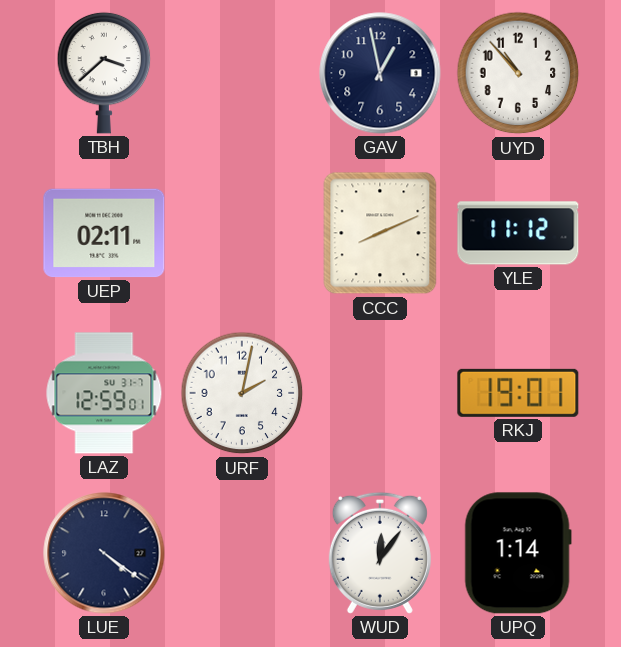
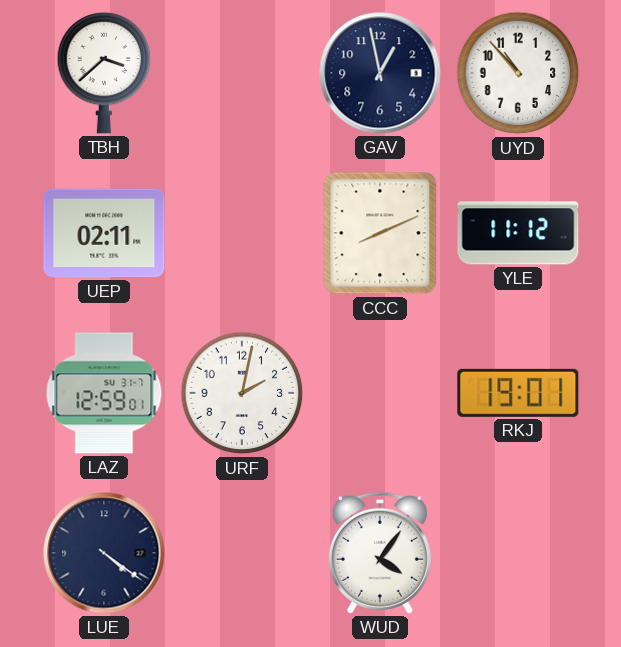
WUD: 12:06 -> 4:06 (380, 553)
UPQ: 1:14 -> none (518, 553)
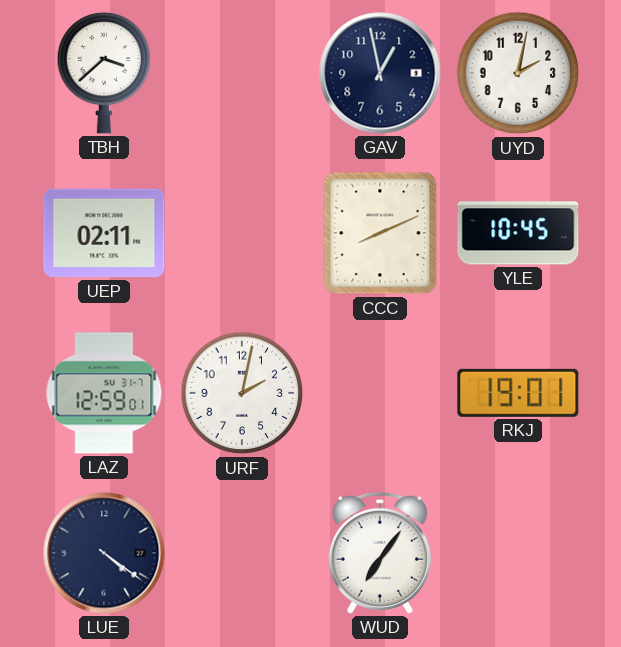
UYD: 10:53 -> 2:02 (518, 73)
YLE: 11:12 -> 10:45 (518, 233)
WUD: 4:06 -> 7:06 (380, 553)
